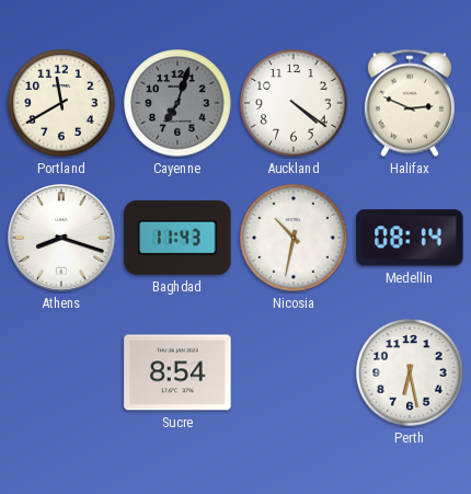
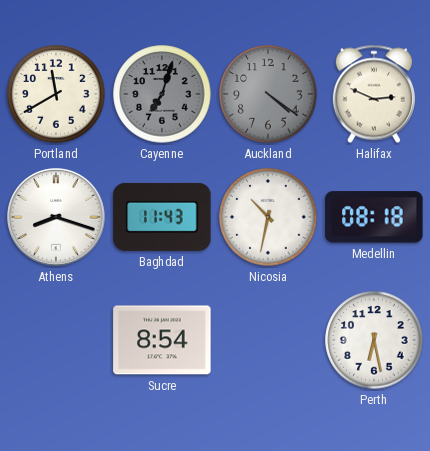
Auckland dial: white -> grey (268, 94)
Medellin: 08:14 -> 08:18 (374, 217)
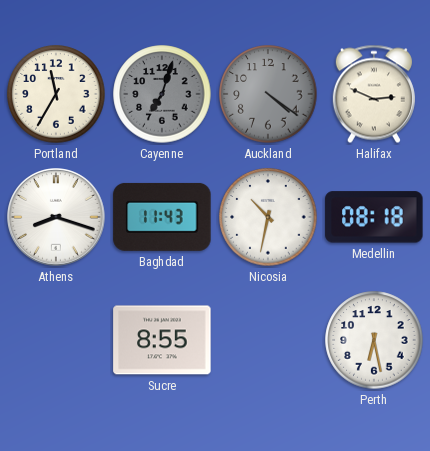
Portland: 11:40 -> 11:35 (56, 94)
Sucre: 8:54 -> 8:55 (162, 340)
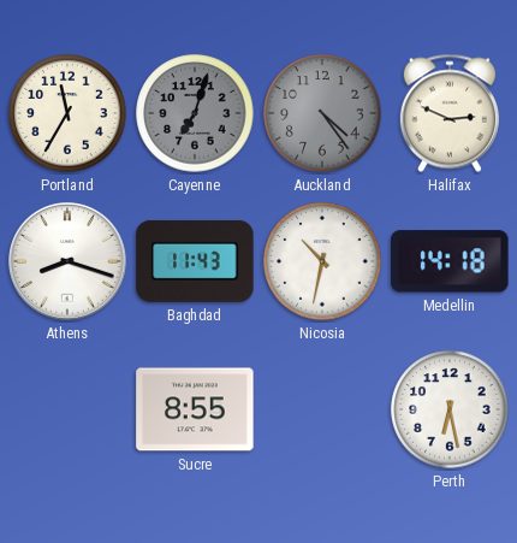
Auckland: 4:21 -> 4:24 (322, 113)
Medellin: 08:18 -> 14:18 (450, 261)
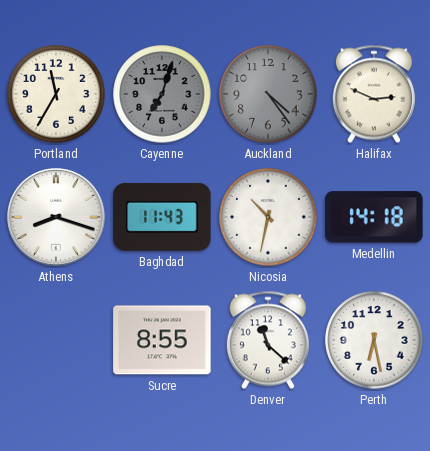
Denver: none -> 11:22 (268, 340)
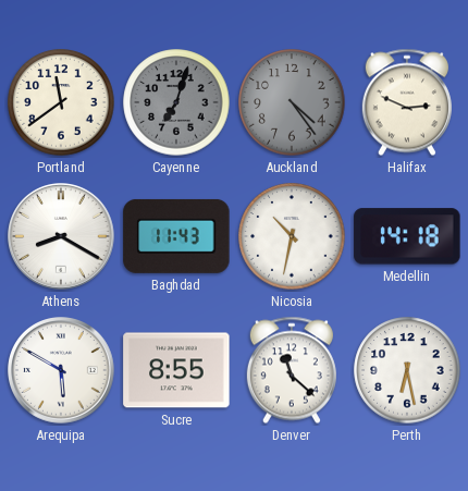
Portland: 11:35 -> 11:39 (61, 102)
Athens: 8:18 -> 8:20 (62, 237)
Arequipa: none -> 5:50 (62, 371)
